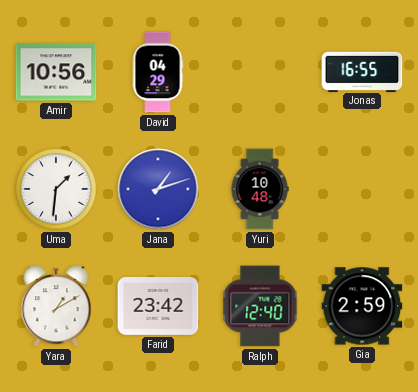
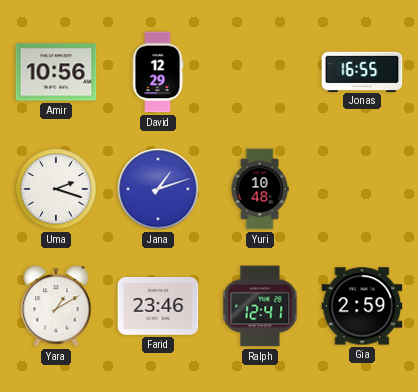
David: 04:29 -> 12:29 (158, 72)
Uma: 1:31 -> 2:18 (56, 189)
Farid: 23:42 -> 23:46 (158, 307)
Ralph: 12:40 -> 12:41 (260, 306)
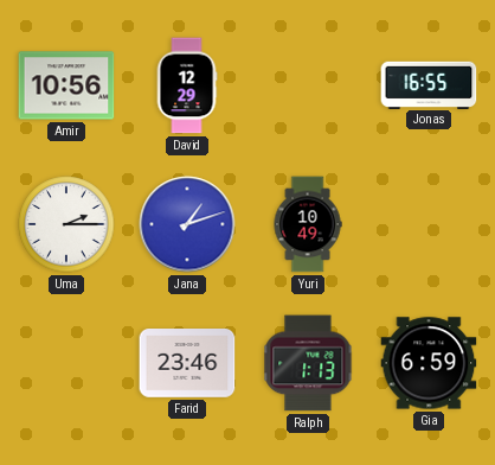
Uma: 2:18 -> 2:15 (66, 224)
Yuri: 10:48 -> 10:49 (308, 224)
Yara: 1:10 -> none (56, 306)
Ralph: 12:41 -> 1:13 (308, 363)
Gia: 2:59 -> 6:59 (429, 363)
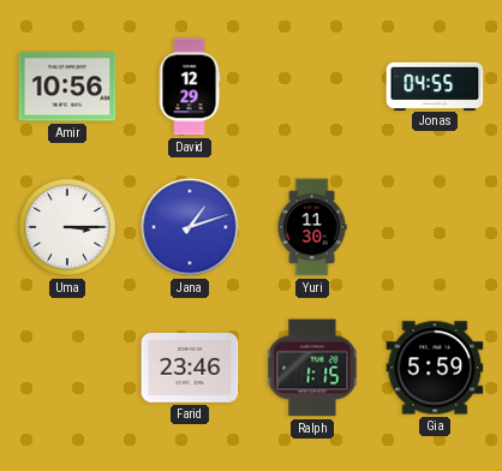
Jonas: 16:55 -> 04:55 (435, 85)
Uma: 2:15 -> 3:15 (67, 227)
Yuri: 10:49 -> 11:30 (312, 227)
Ralph: 1:13 -> 1:15 (312, 368)
Gia: 6:59 -> 5:59 (435, 368)
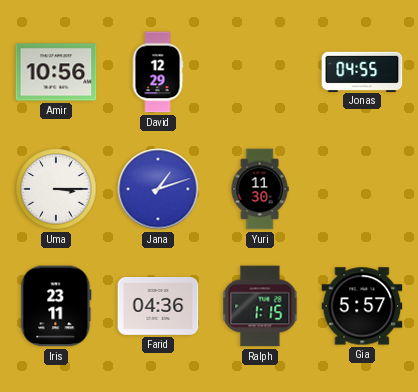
Iris: none -> 23:11 (56, 306)
Farid: 23:46 -> 04:36 (158, 307)
Gia: 5:59 -> 5:57 (362, 306)
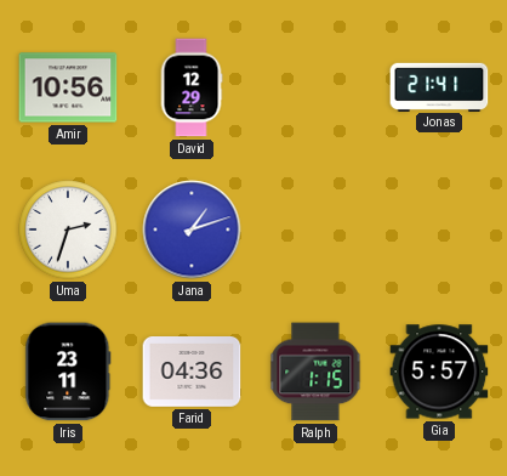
Jonas: 04:55 -> 21:41 (439, 86)
Uma: 3:15 -> 2:33 (68, 229)
Yuri: 11:30 -> none (260, 189)
